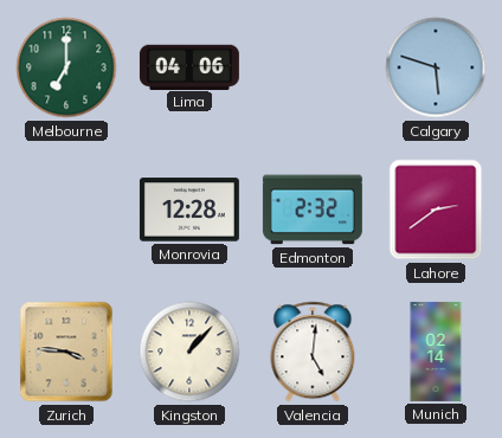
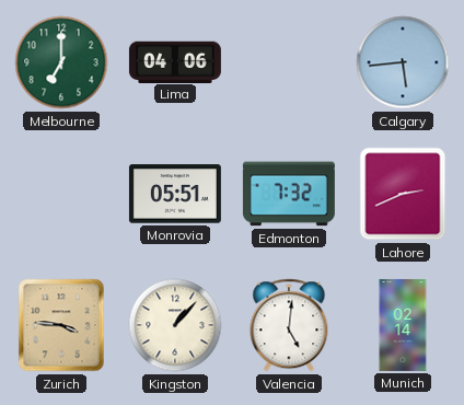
Calgary: 5:48 -> 5:44 (403, 62)
Monrovia: 12:28 -> 05:51 (175, 194)
Edmonton: 2:32 -> 7:32 (289, 194)
Lahore: 2:39 -> 2:41 (403, 194)
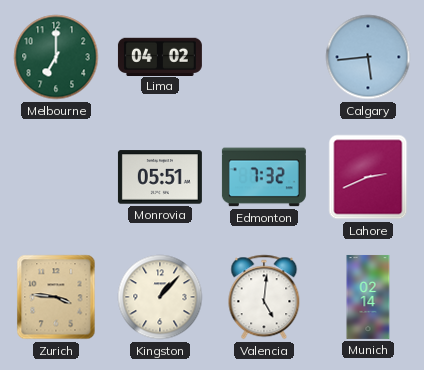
Lima: 04:06 -> 04:02 (160, 56)
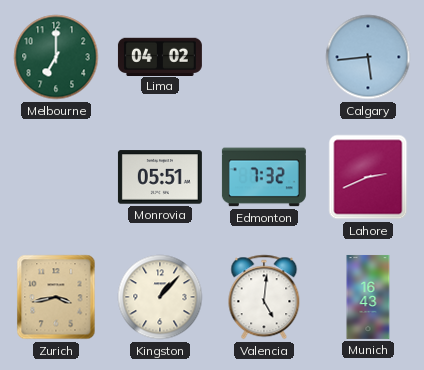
Zurich: 3:46 -> 3:43 (56, 297)
Munich: 02:14 -> 16:43 (368, 297)
